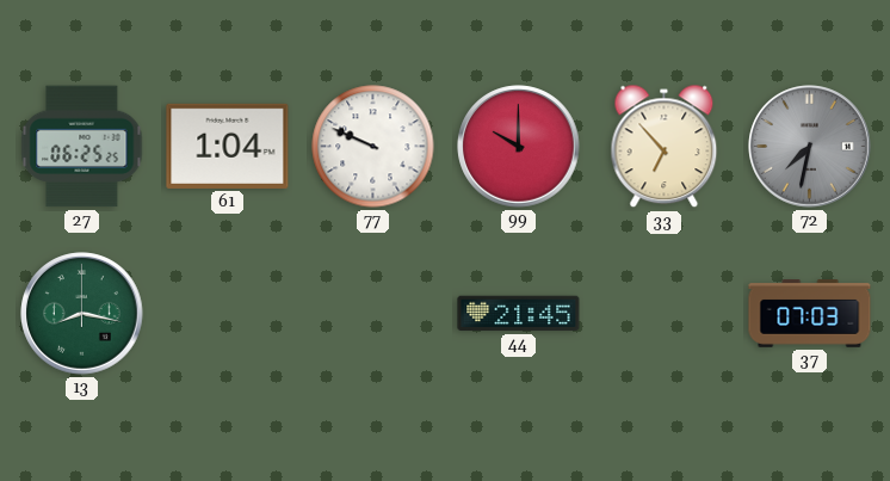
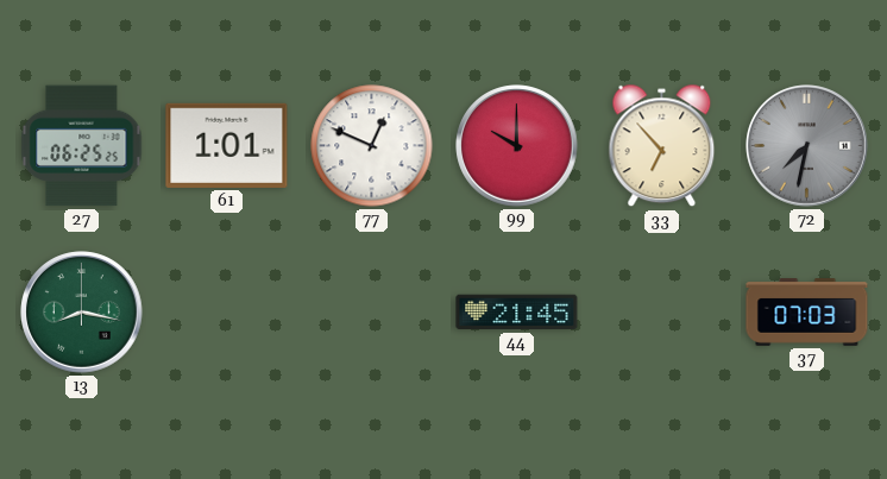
61: 1:04 -> 1:01 (227, 145)
77: 9:49 -> 12:49 (372, 146)
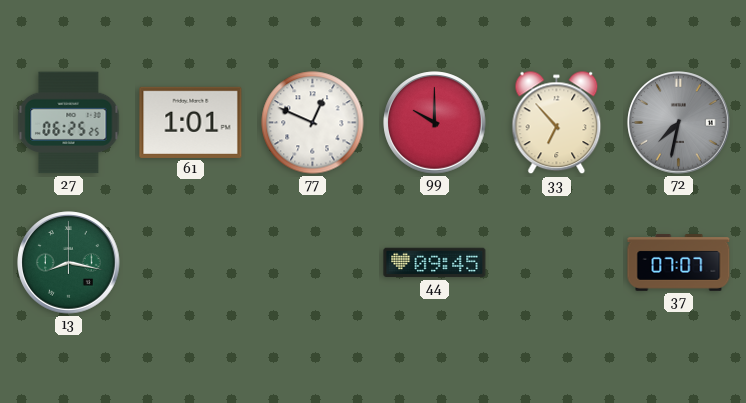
44: 21:45 -> 09:45 (435, 263)
37: 07:03 -> 07:07 (679, 263)
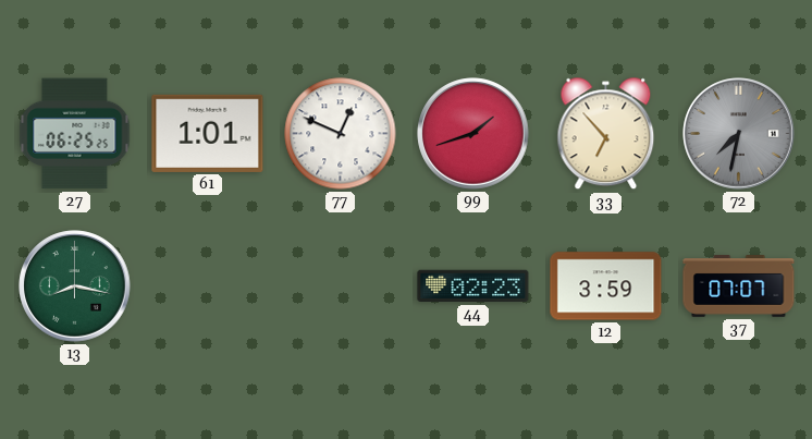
99: 10:00 -> 1:42 (473, 134)
44: 09:45 -> 02:23 (473, 286)
12: none -> 3:59 (606, 286)
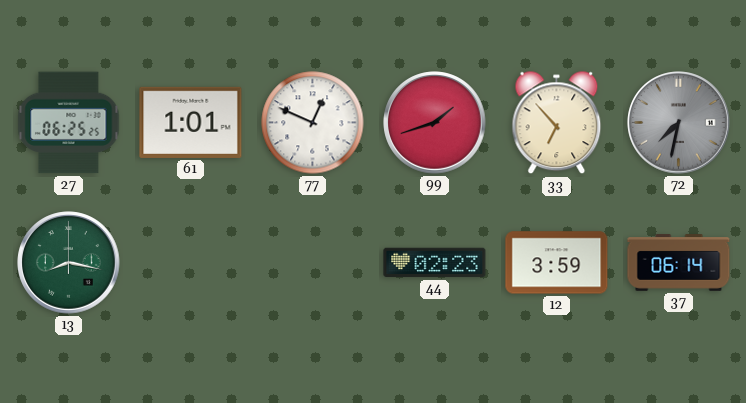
37: 07:07 -> 06:14 (679, 263)
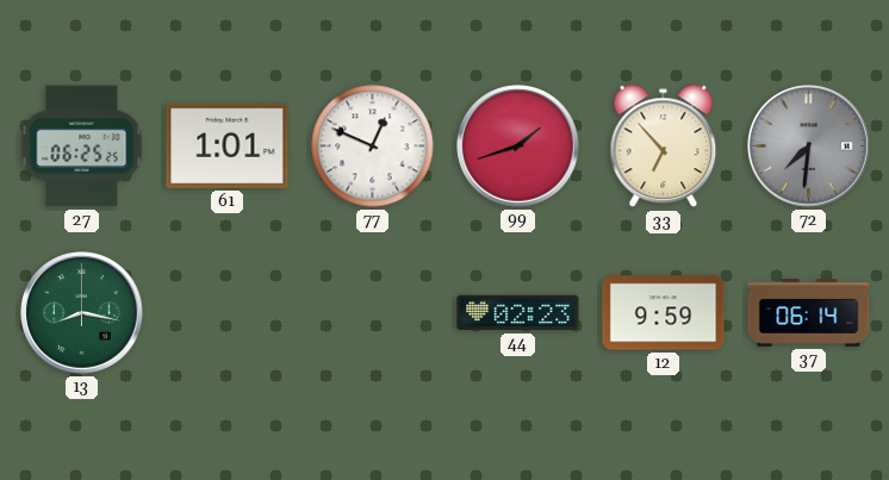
72: 7:32 -> 7:31 (809, 147)
12: 3:59 -> 9:59 (664, 313)
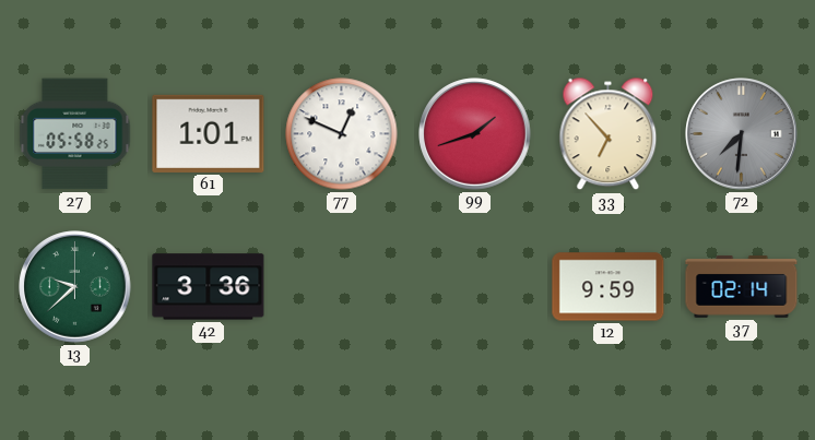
27: 06:25 -> 05:58 (75, 134)
13: 8:17 -> 9:38 (75, 287)
42: none -> 3:36 (209, 287)
44: 02:23 -> none (518, 313)
37: 06:14 -> 02:14 (742, 287)
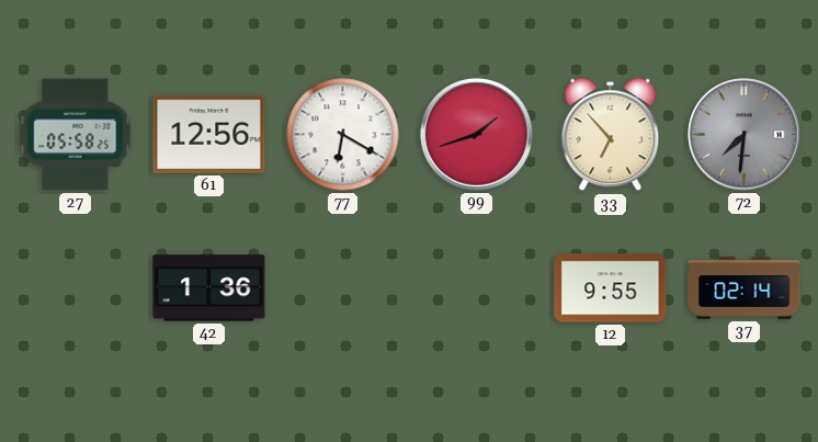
61: 1:01 -> 12:56 (209, 134)
77: 12:49 -> 6:20 (343, 135)
13: 9:38 -> none (75, 287)
42: 3:36 -> 1:36 (209, 288)
12: 9:59 -> 9:55 (611, 288)
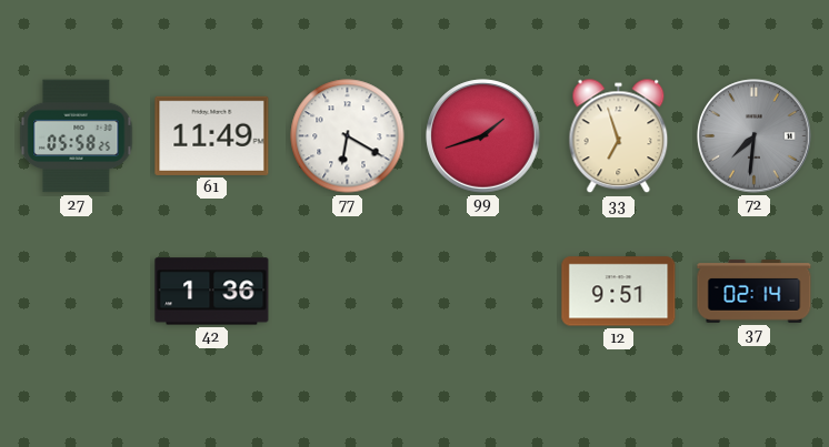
61: 12:56 -> 11:49 (212, 135)
33: 6:53 -> 6:57 (619, 136)
12: 9:55 -> 9:51 (619, 292)
